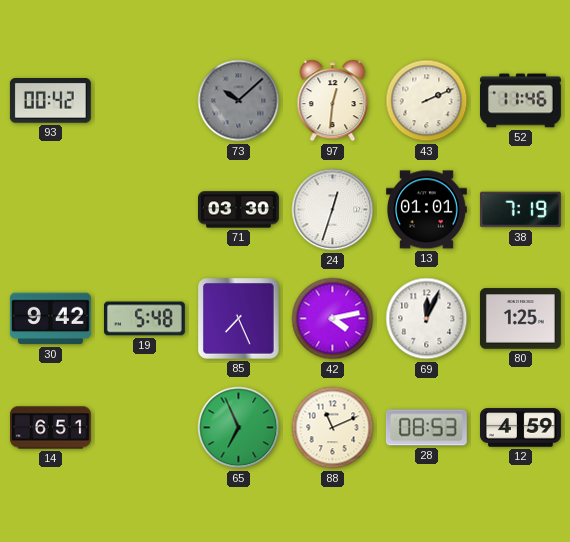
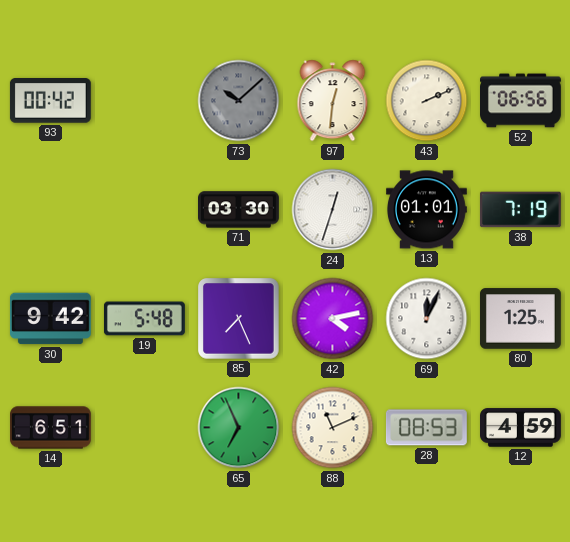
52: 11:46 -> 06:56 (521, 101)
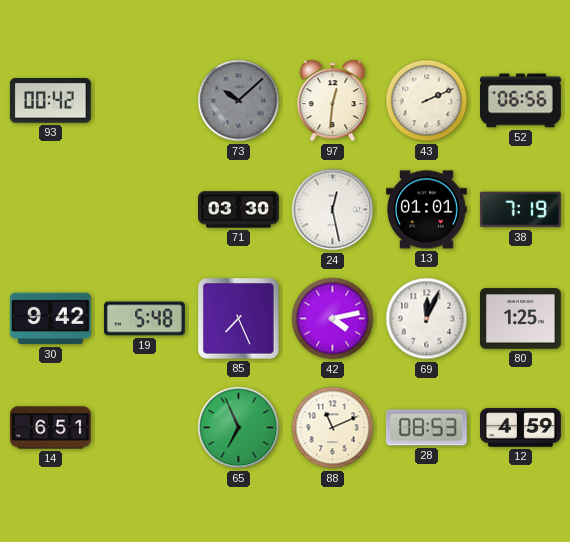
24: 12:33 -> 12:28 (333, 210)
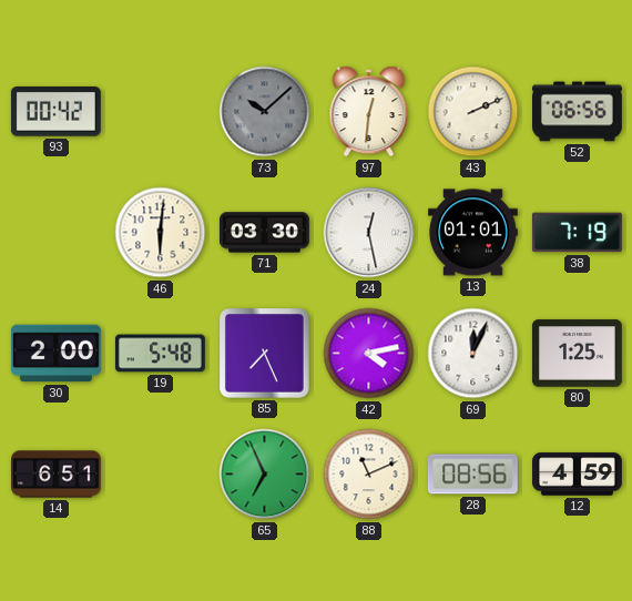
46: none -> 6:01 (161, 233)
30: 9:42 -> 2:00 (55, 354)
28: 08:53 -> 08:56 (472, 475)
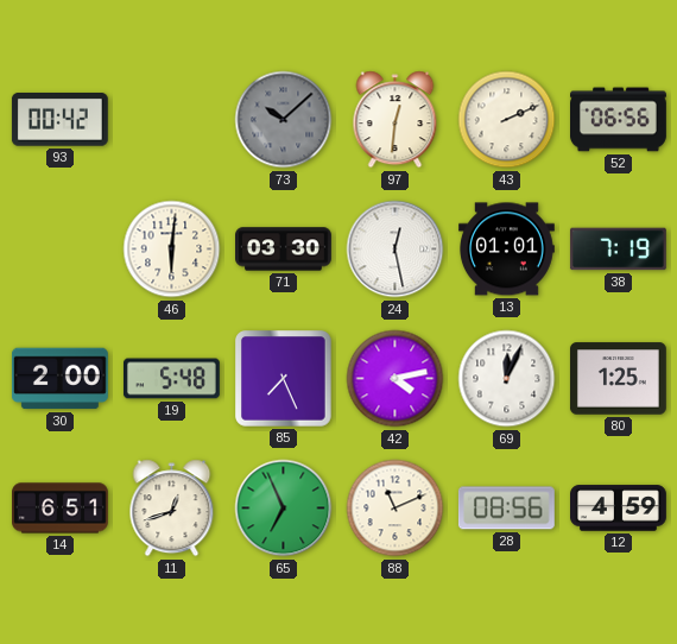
11: none -> 12:42 (172, 509)
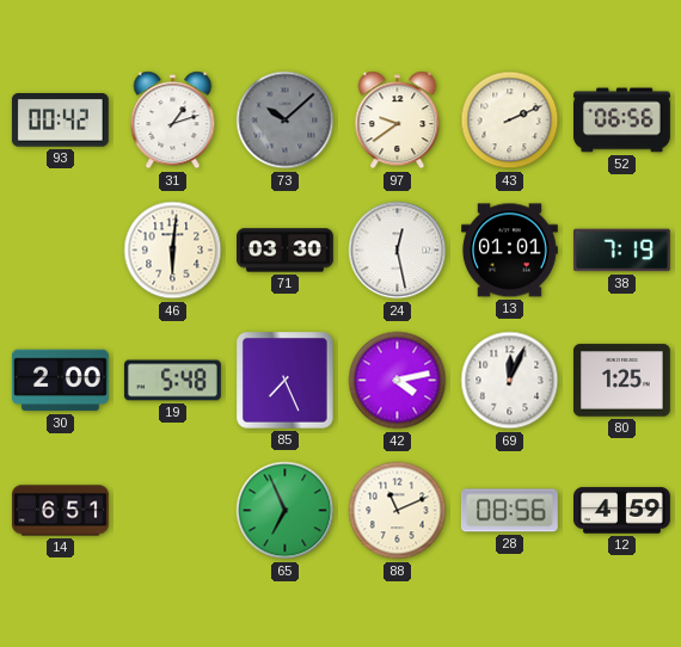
31: none -> 1:12 (173, 121)
97: 12:31 -> 9:39 (398, 121)
11: 12:42 -> none (172, 509)
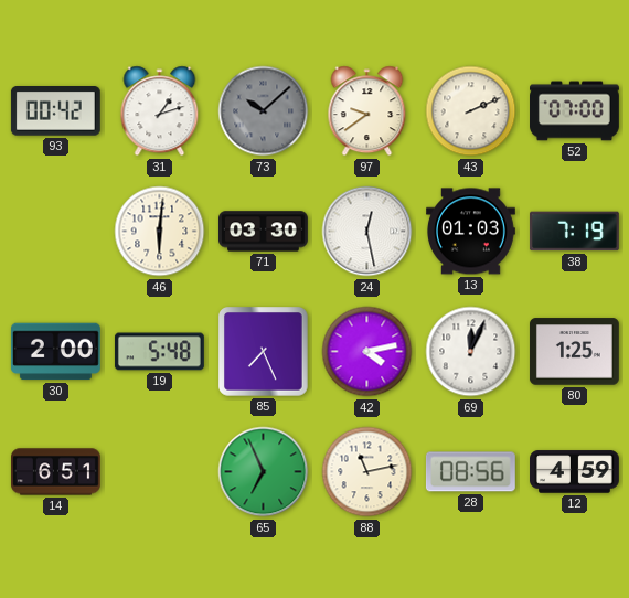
52: 06:56 -> 07:00 (575, 111)
13: 01:01 -> 01:03 (471, 232)
88: 11:11 -> 11:13 (367, 472)
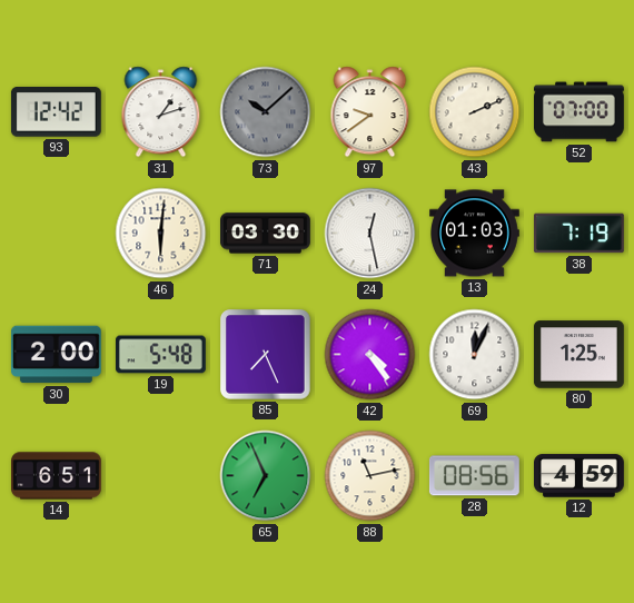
93: 00:42 -> 12:42 (56, 112)
42: 4:13 -> 4:24 (370, 355)
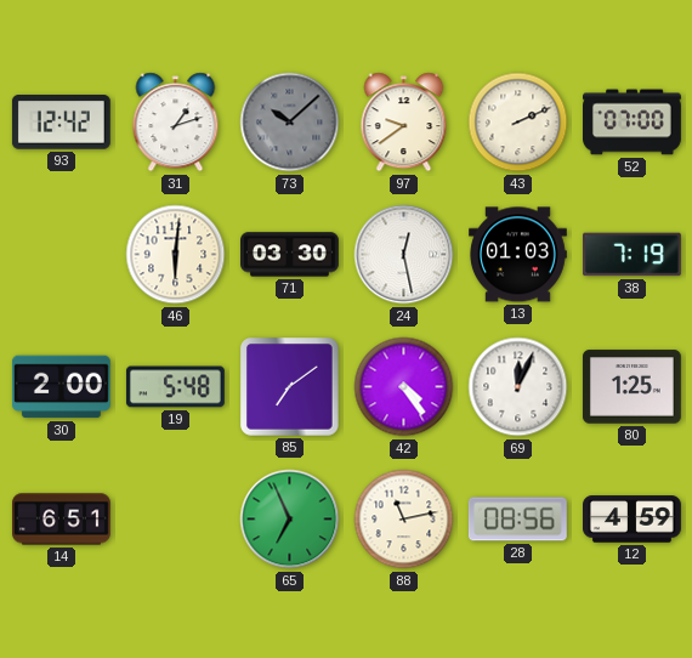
85: 7:26 -> 7:09 (290, 387)
